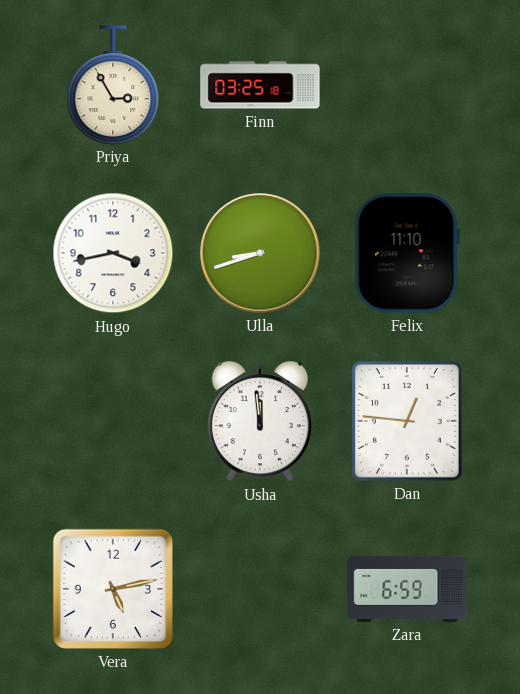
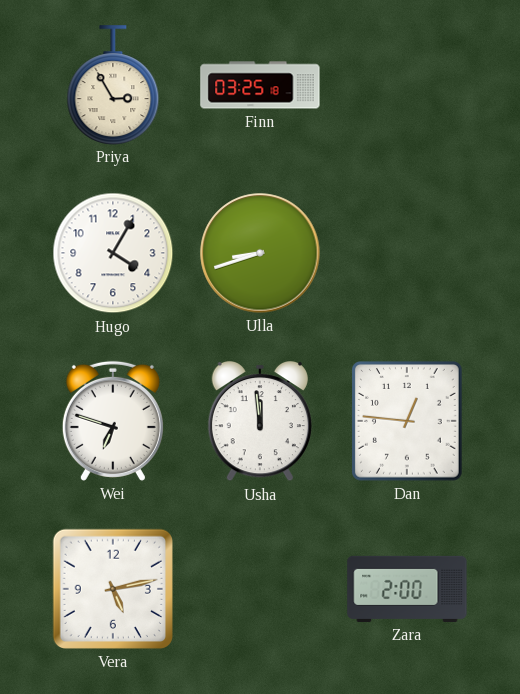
Hugo: 3:43 -> 4:05 (113, 253)
Felix: 11:10 -> none (407, 253)
Wei: none -> 6:48 (113, 421)
Zara: 6:59 -> 2:00 (407, 589)
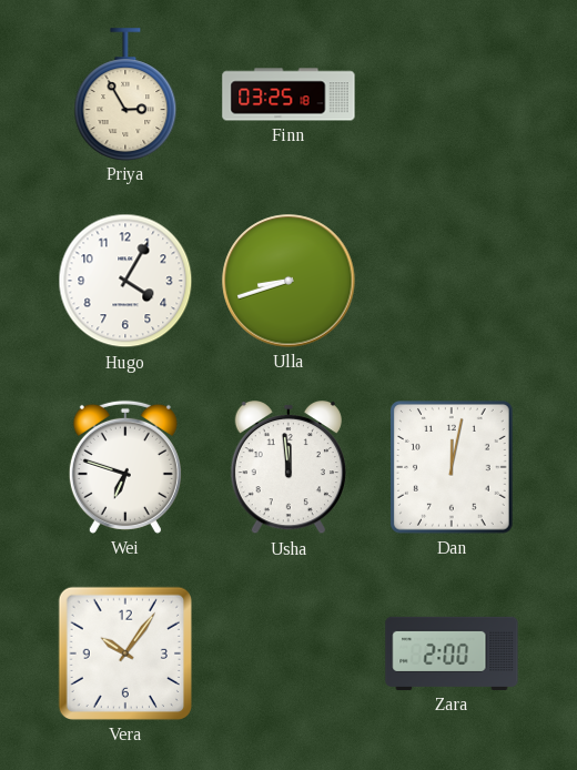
Dan: 12:46 -> 12:02 (453, 468)
Vera: 5:13 -> 10:06 (125, 654)
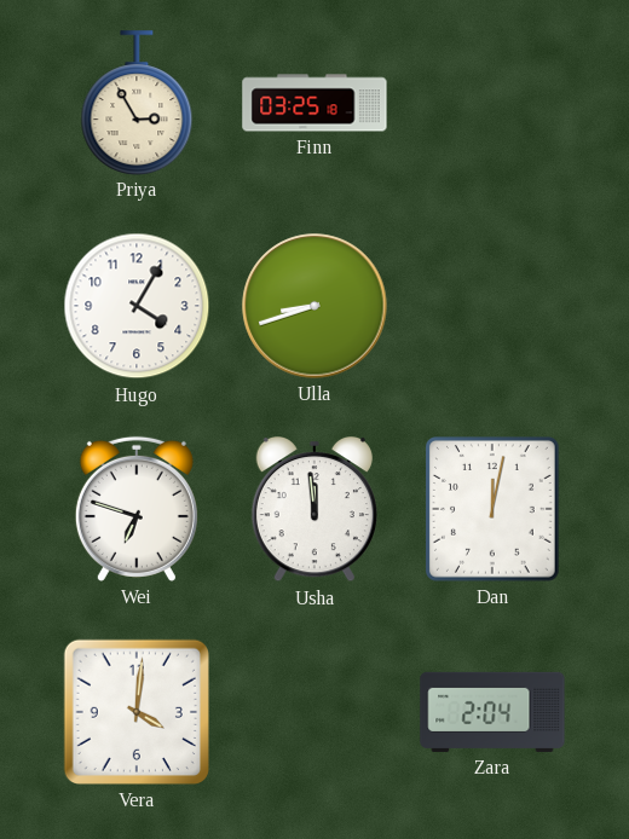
Vera: 10:06 -> 4:01 (137, 712)
Zara: 2:00 -> 2:04 (492, 712)
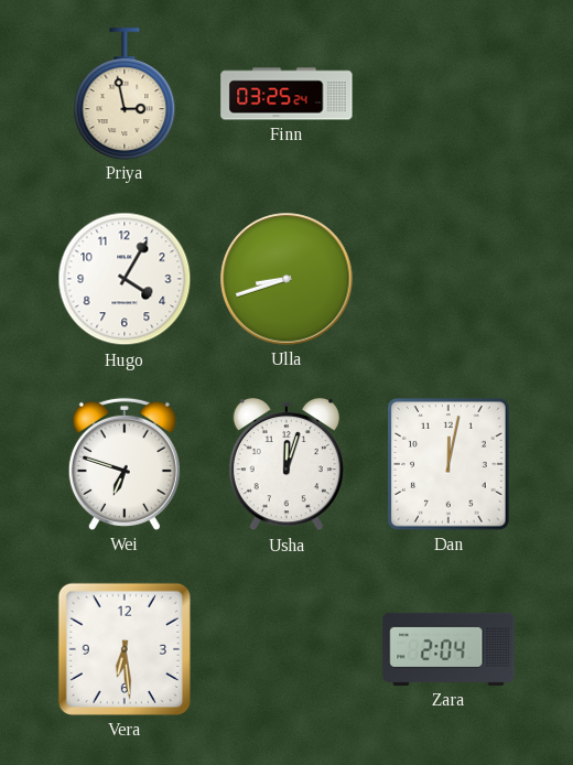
Priya: 2:55 -> 2:58 (125, 94)
Finn: 03:25:18 -> 03:25:24 (286, 94)
Usha: 11:59 -> 12:03 (286, 465)
Vera: 4:01 -> 6:29 (125, 649)
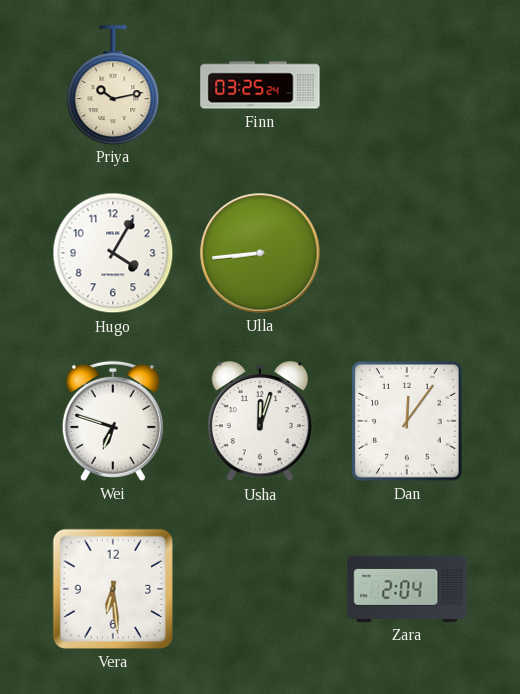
Priya: 2:58 -> 10:13 (113, 85)
Ulla: 8:42 -> 8:44 (260, 253)
Dan: 12:02 -> 12:06 (408, 422)
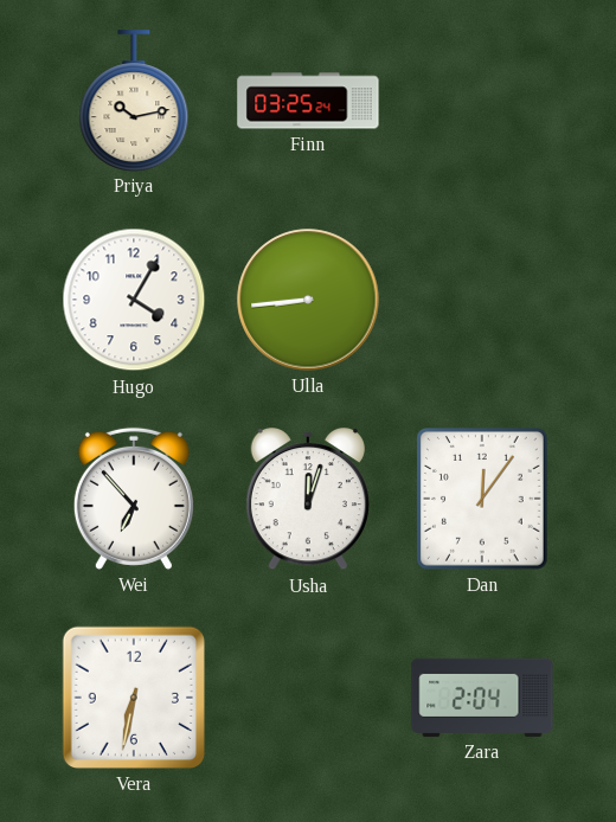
Wei: 6:48 -> 6:53 (134, 499)
Vera: 6:29 -> 6:32 (134, 698)
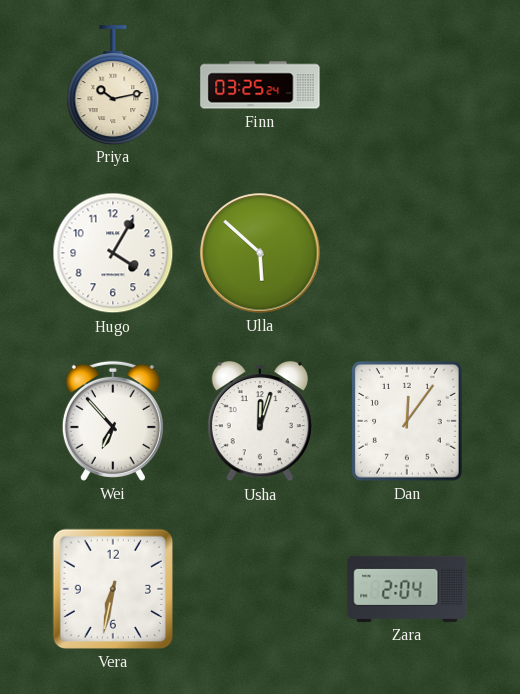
Ulla: 8:44 -> 5:52 (260, 253)
